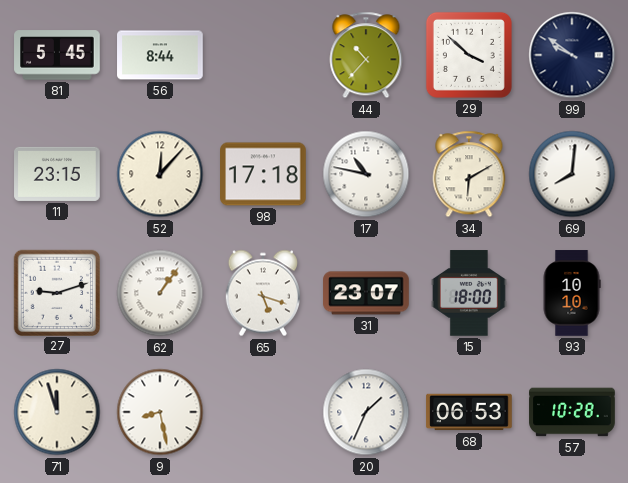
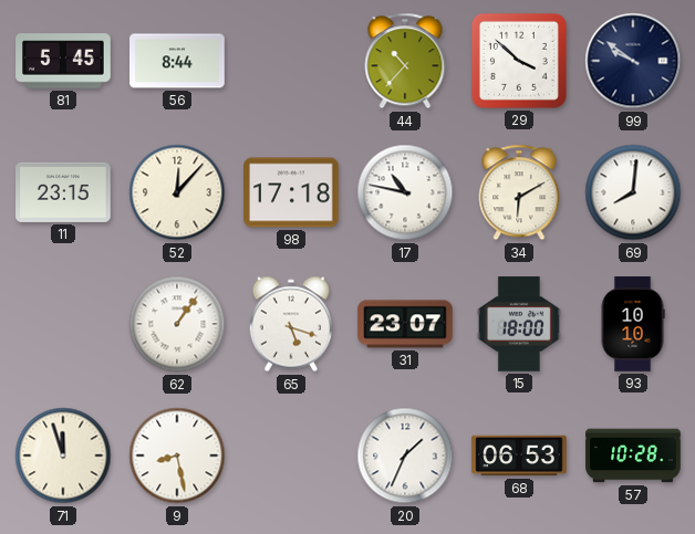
27: 9:12 -> none (56, 292)
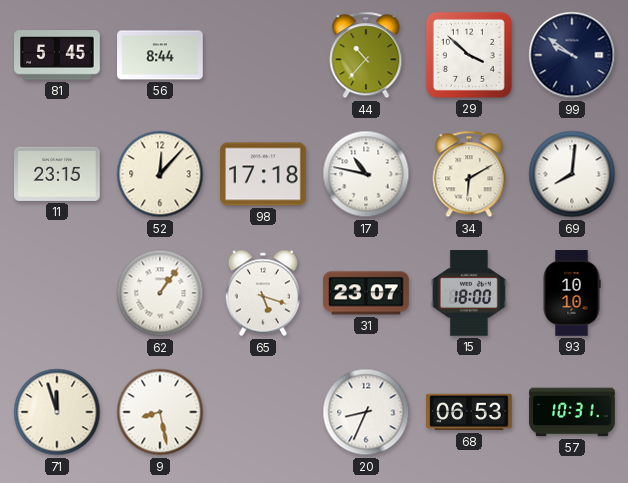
20: 1:34 -> 8:34 (366, 412)
57: 10:28 -> 10:31 (572, 412)
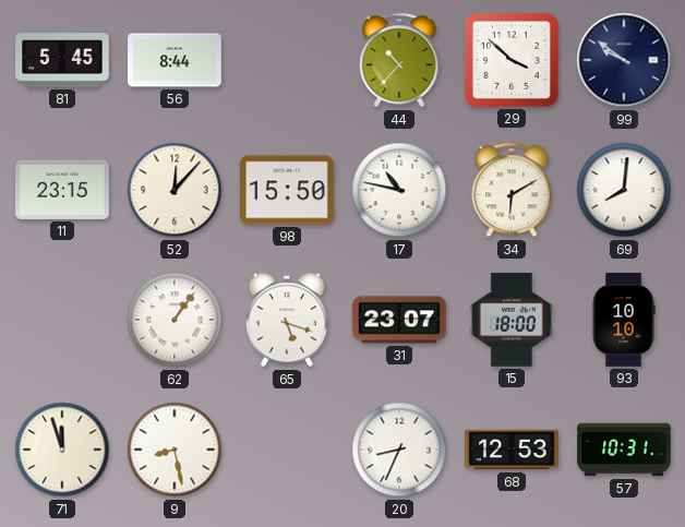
98: 17:18 -> 15:50 (287, 190)
68: 06:53 -> 12:53 (512, 450)
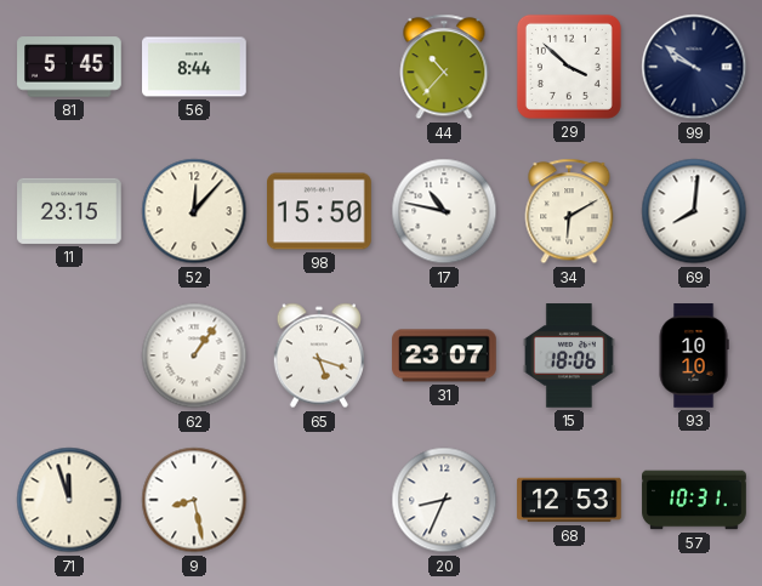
15: 18:00 -> 18:06 (569, 355)
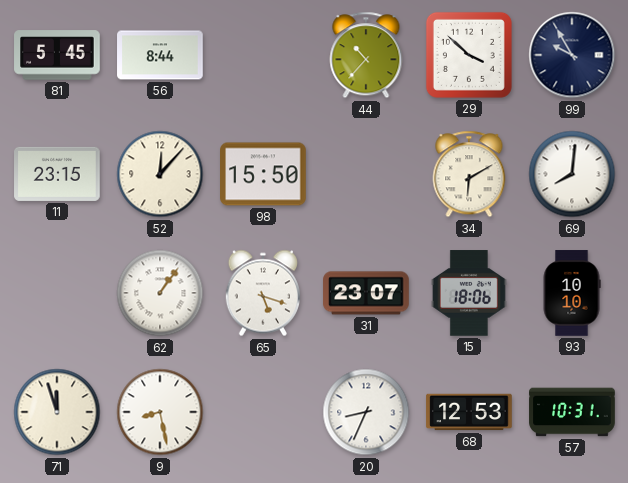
99: 9:51 -> 9:55 (572, 55)
17: 10:47 -> none (444, 211)
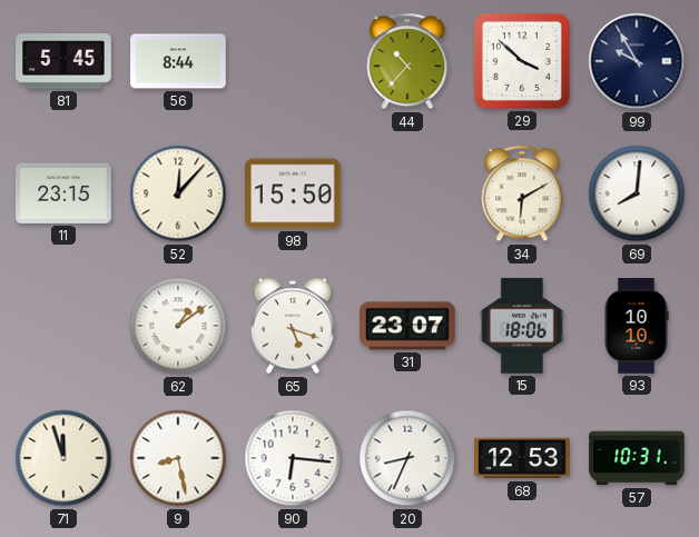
62: 1:06 -> 1:09 (178, 326)
90: none -> 6:16 (293, 458)
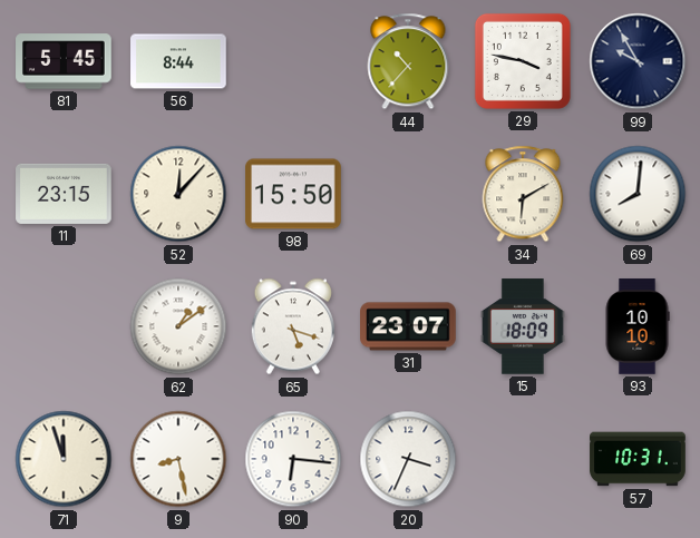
29: 3:52 -> 3:47 (523, 61)
15: 18:06 -> 18:09 (523, 326)
20: 8:34 -> 3:34 (408, 459)
68: 12:53 -> none (522, 458)
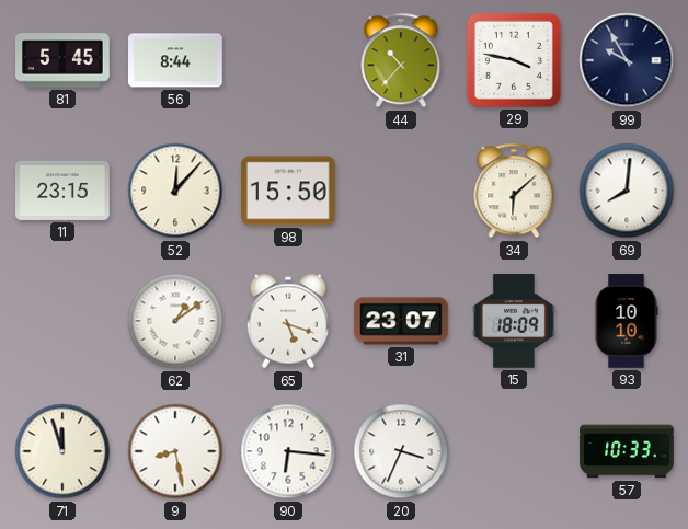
34: 6:10 -> 6:08 (514, 191)
57: 10:31 -> 10:33 (627, 451)
